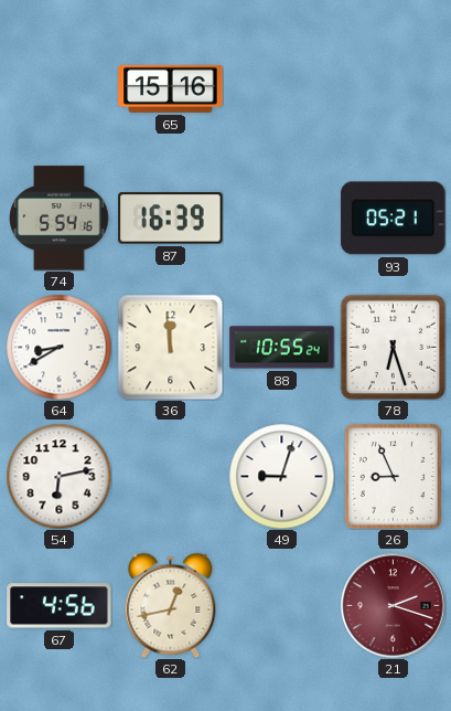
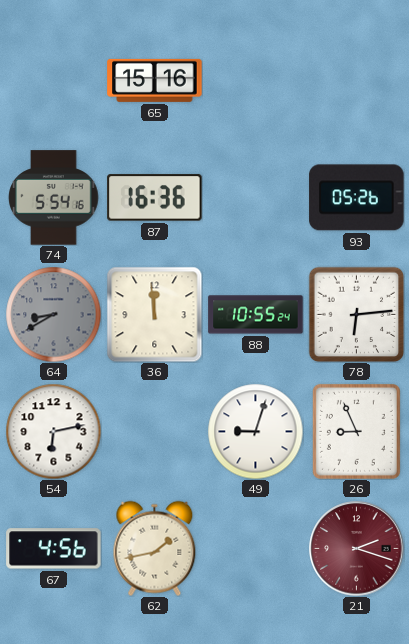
87: 16:39 -> 16:36 (155, 198)
93: 05:21 -> 05:26 (357, 198)
64 dial: white -> grey (53, 314)
78: 6:27 -> 6:14 (356, 314)
62: 12:43 -> 1:43 (155, 548)
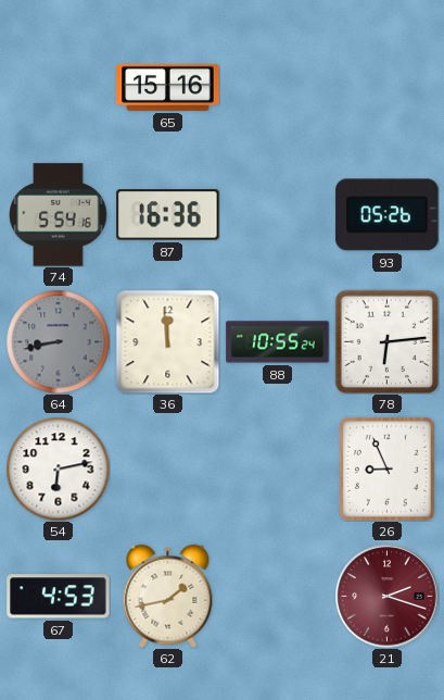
64: 8:40 -> 8:43 (58, 341)
49: 9:03 -> none (255, 431)
67: 4:56 -> 4:53 (59, 597)
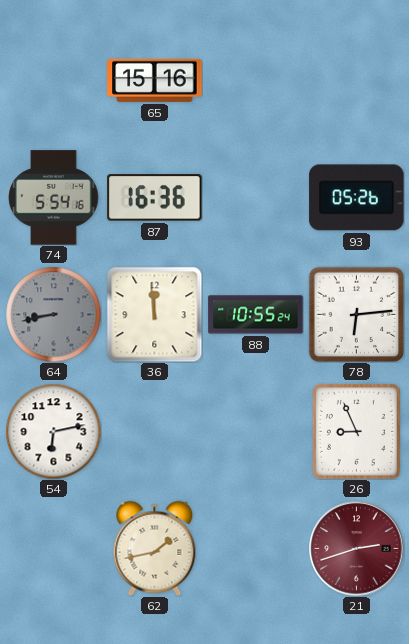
67: 4:53 -> none (59, 597)
21: 2:18 -> 2:42 (357, 549)
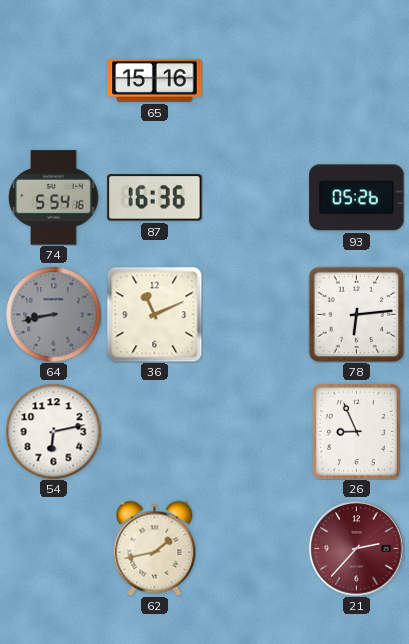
36: 11:59 -> 11:11 (154, 314)
88: 10:55 -> none (256, 315)
21: 2:42 -> 2:37 (357, 549)
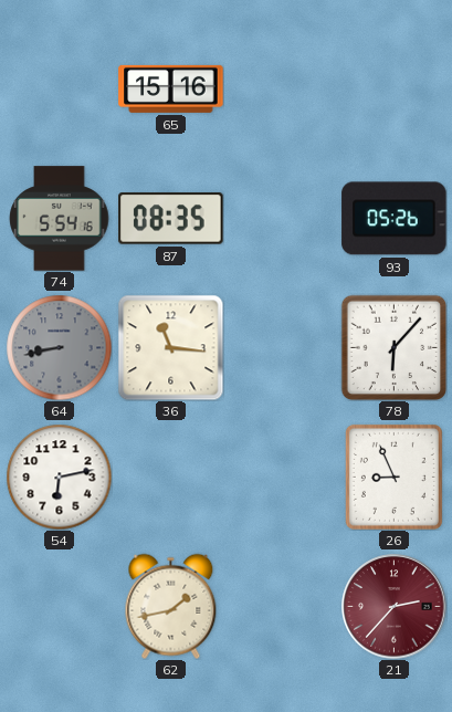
87: 16:36 -> 08:35 (171, 219)
36: 11:11 -> 11:16 (170, 347)
78: 6:14 -> 6:07 (393, 347)
